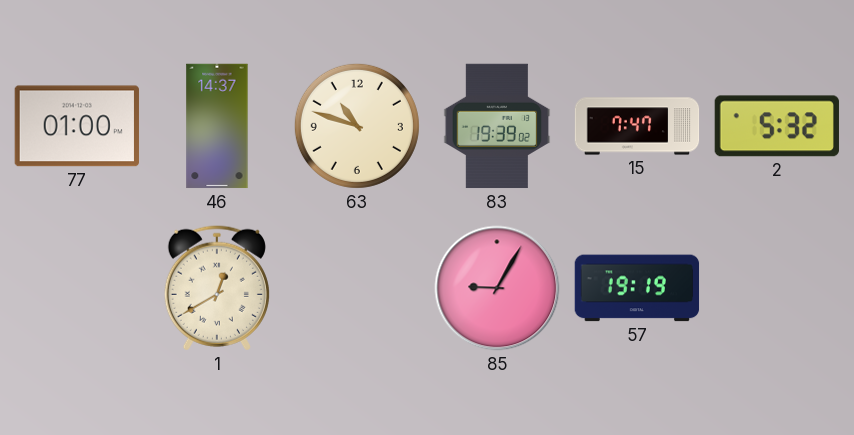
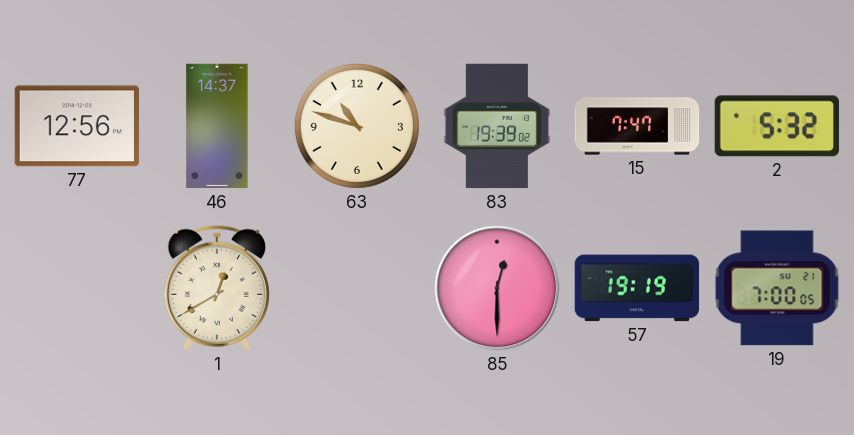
77: 01:00 -> 12:56 (77, 126)
85: 9:05 -> 12:30 (497, 288)
19: none -> 7:00 (777, 288)
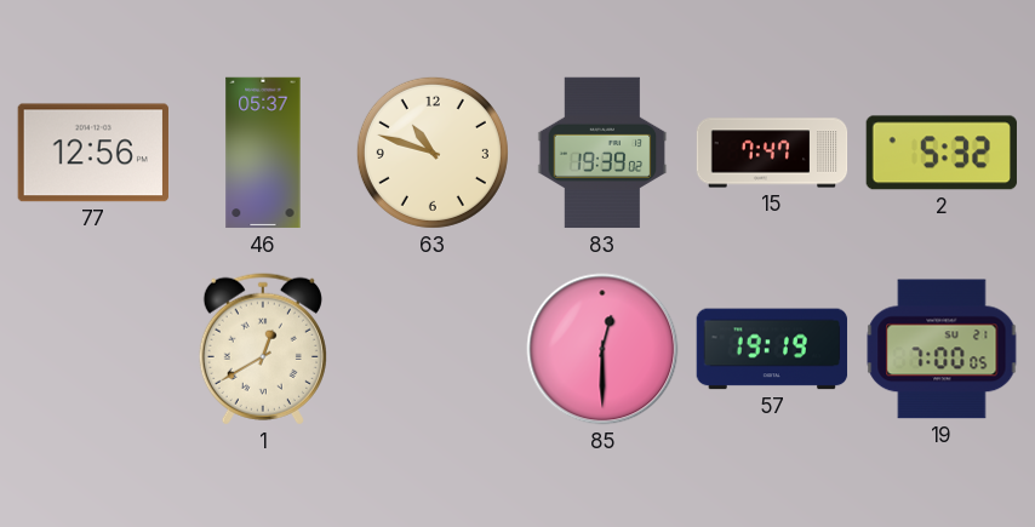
46: 14:37 -> 05:37 (263, 153)
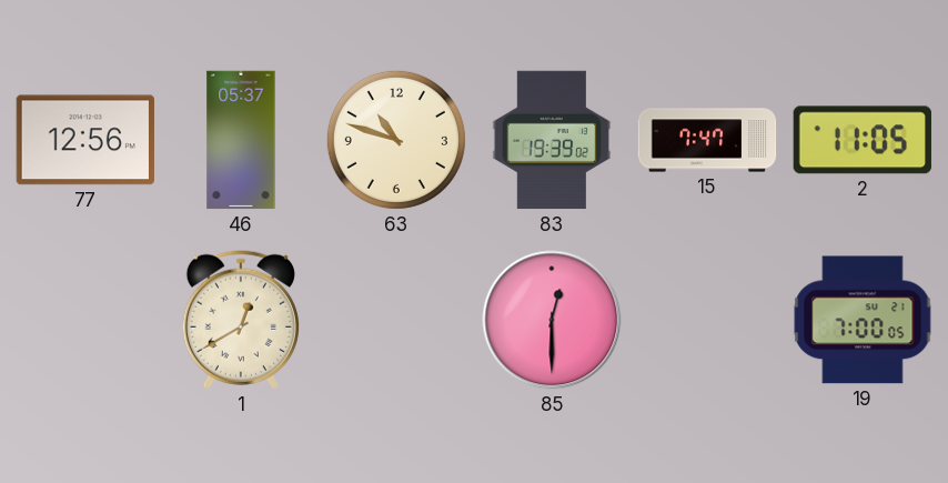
2: 5:32 -> 11:05 (863, 140)
57: 19:19 -> none (772, 349)
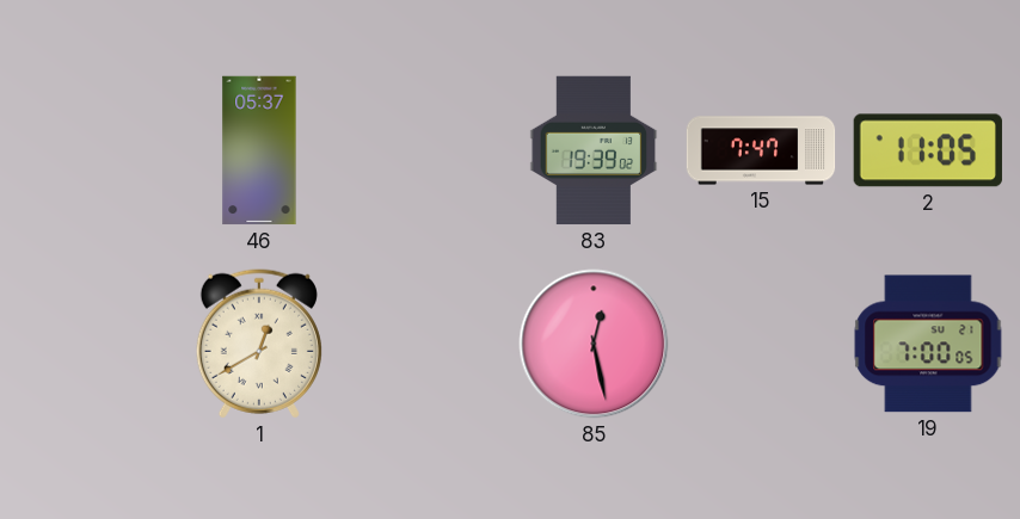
77: 12:56 -> none (85, 140)
63: 10:48 -> none (396, 140)
85: 12:30 -> 12:28 (594, 344)
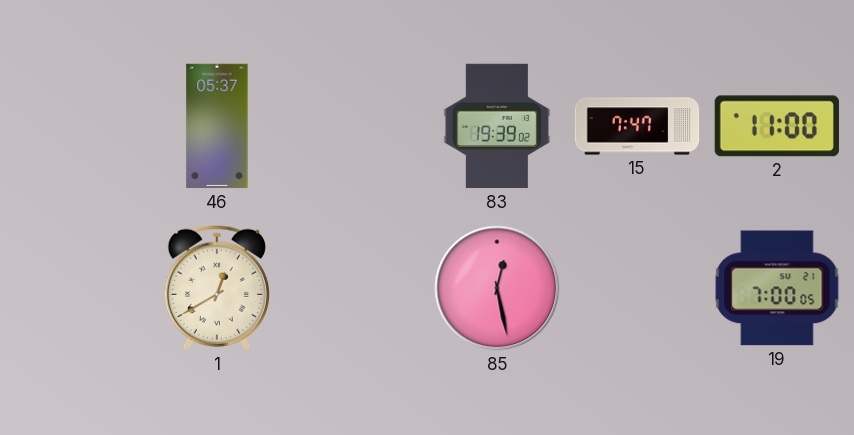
2: 11:05 -> 11:00 (777, 126)
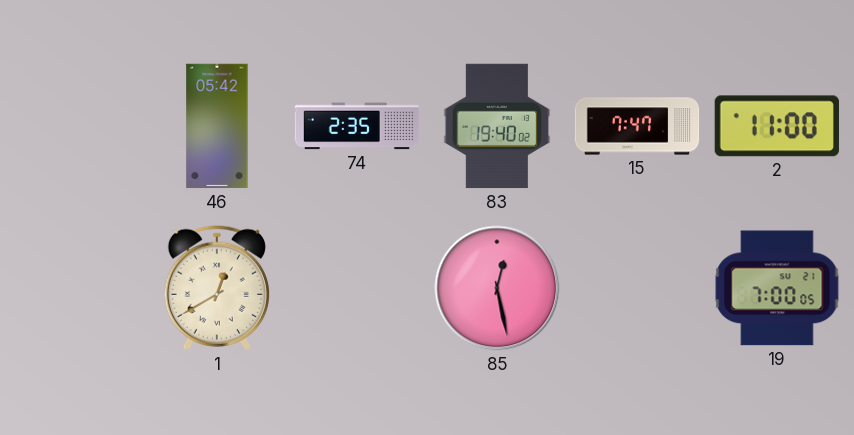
46: 05:37 -> 05:42 (217, 126)
74: none -> 2:35 (357, 126)
83: 19:39 -> 19:40 (497, 126)
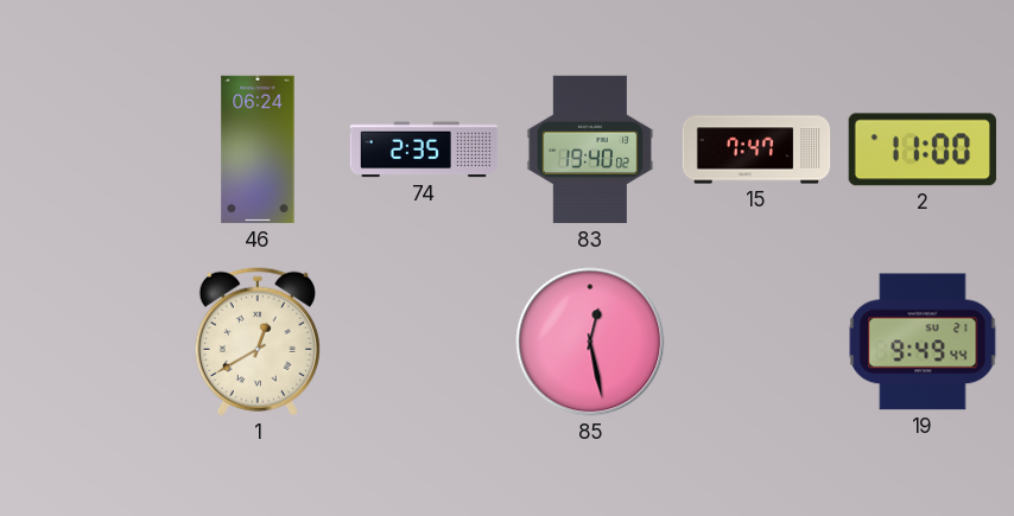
46: 05:42 -> 06:24 (258, 149)
19: 7:00 -> 9:49 (923, 342)
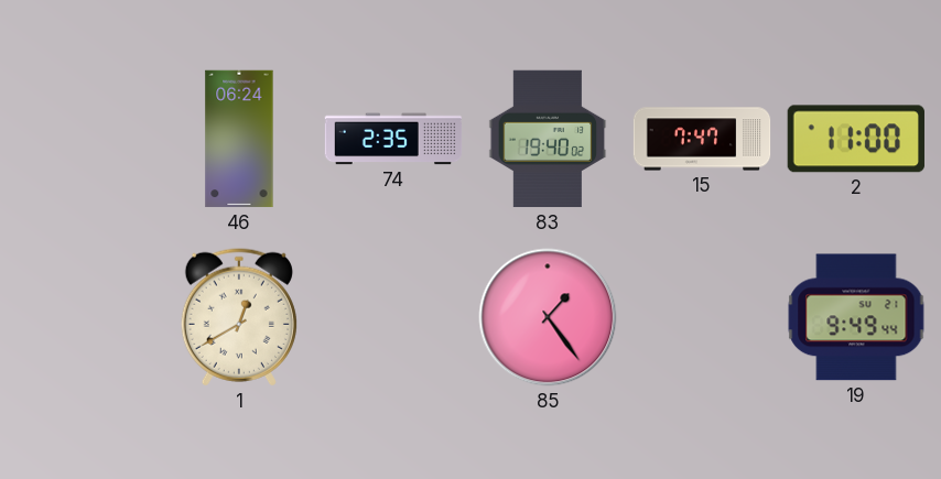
85: 12:28 -> 1:24 (548, 317)
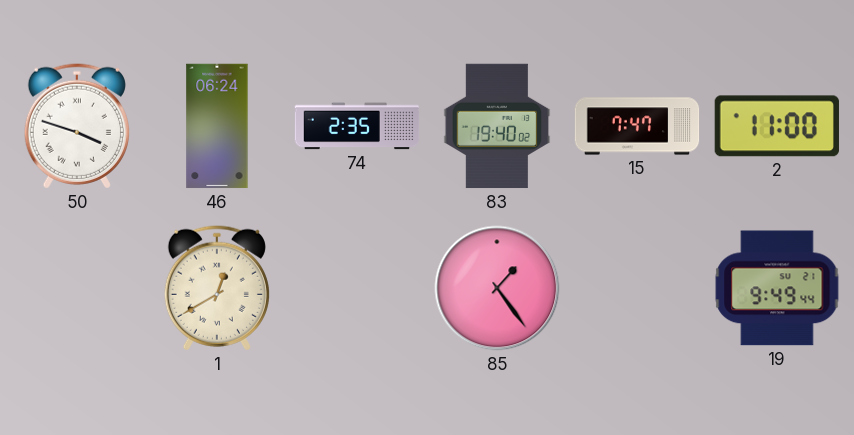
50: none -> 3:48 (77, 126)
